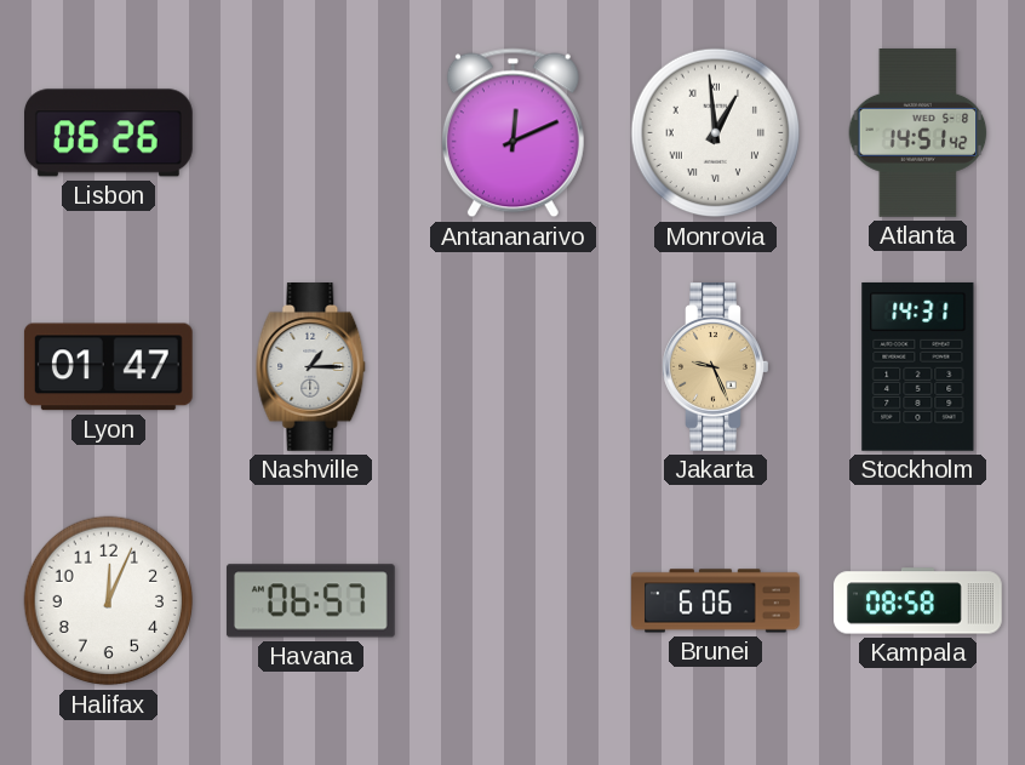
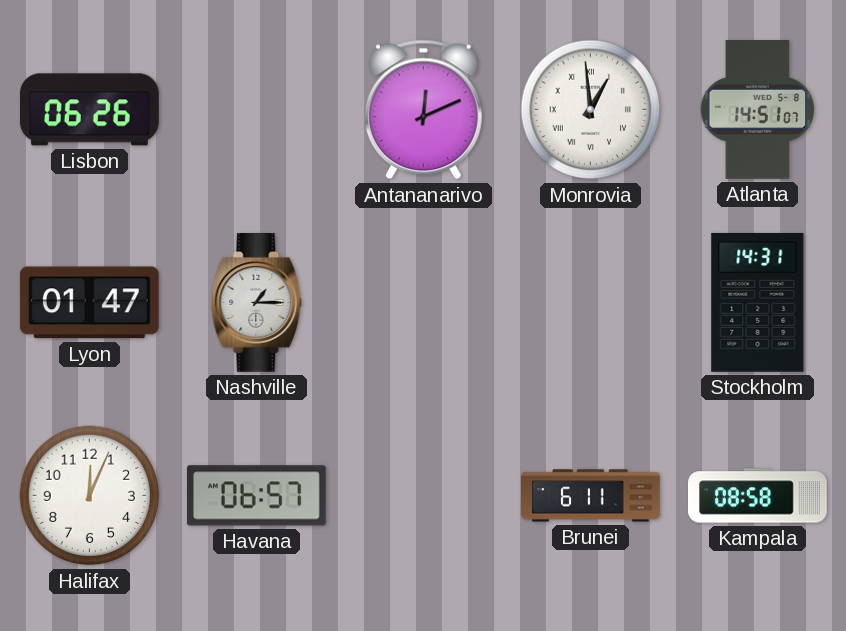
Atlanta: 14:51:42 -> 14:51:07 (758, 110)
Jakarta: 9:26 -> none (716, 367)
Brunei: 6:06 -> 6:11 (591, 496)
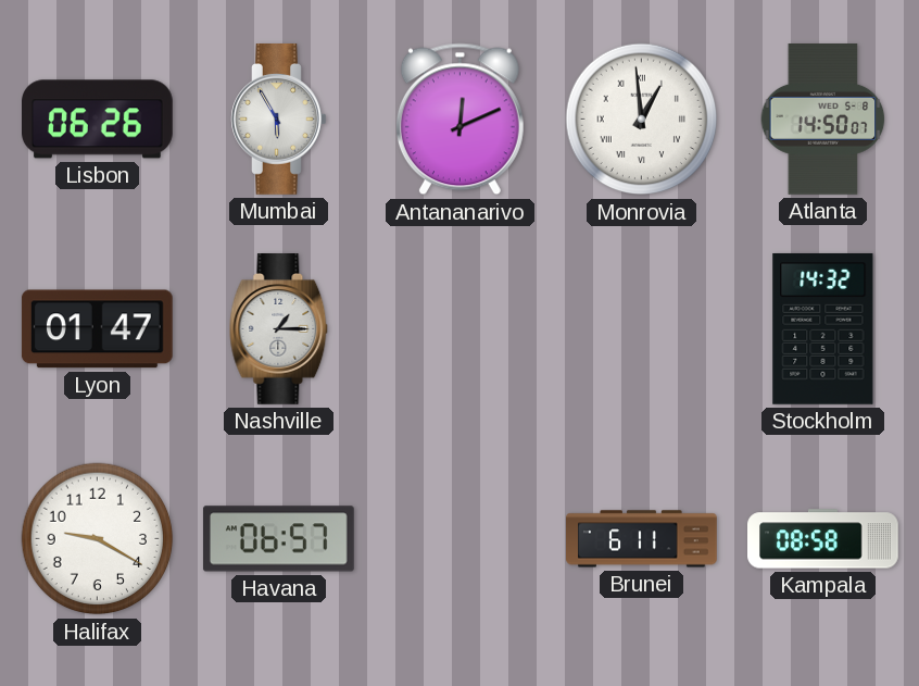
Mumbai: none -> 5:55 (279, 120)
Atlanta: 14:51 -> 14:50 (823, 120)
Stockholm: 14:31 -> 14:32 (823, 328)
Halifax: 12:04 -> 9:20 (98, 539)
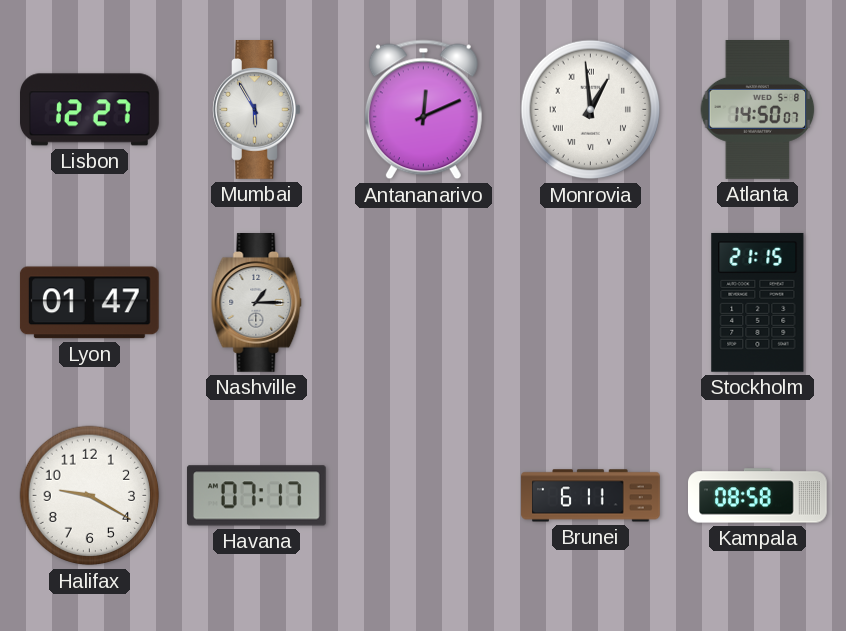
Lisbon: 06:26 -> 12:27 (90, 110)
Stockholm: 14:32 -> 21:15 (758, 302)
Havana: 06:57 -> 07:17 (256, 496)
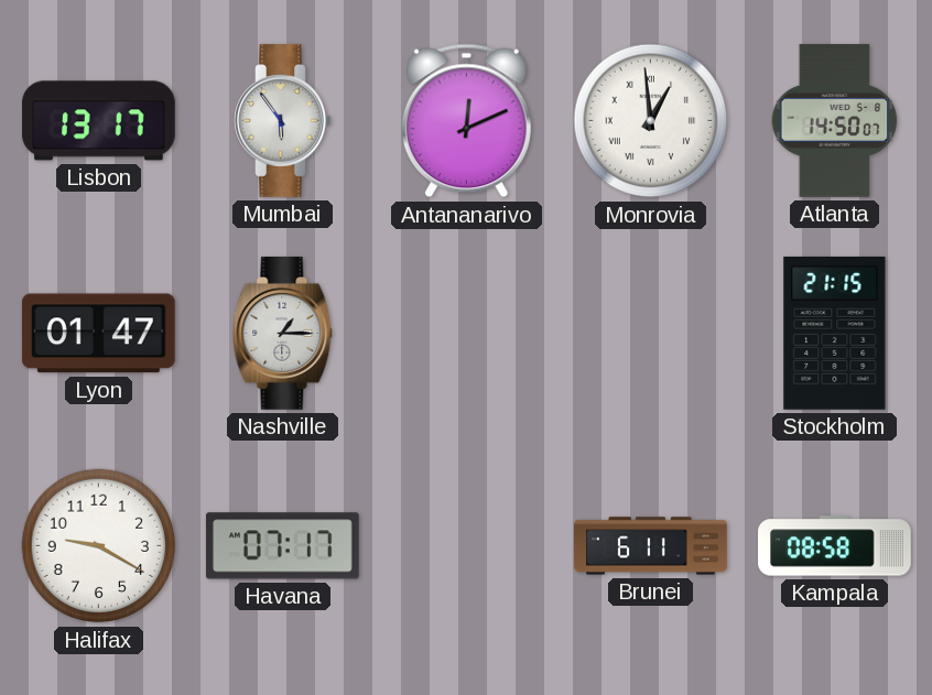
Lisbon: 12:27 -> 13:17 (99, 121)
Mumbai: 5:55 -> 5:54 (283, 121)
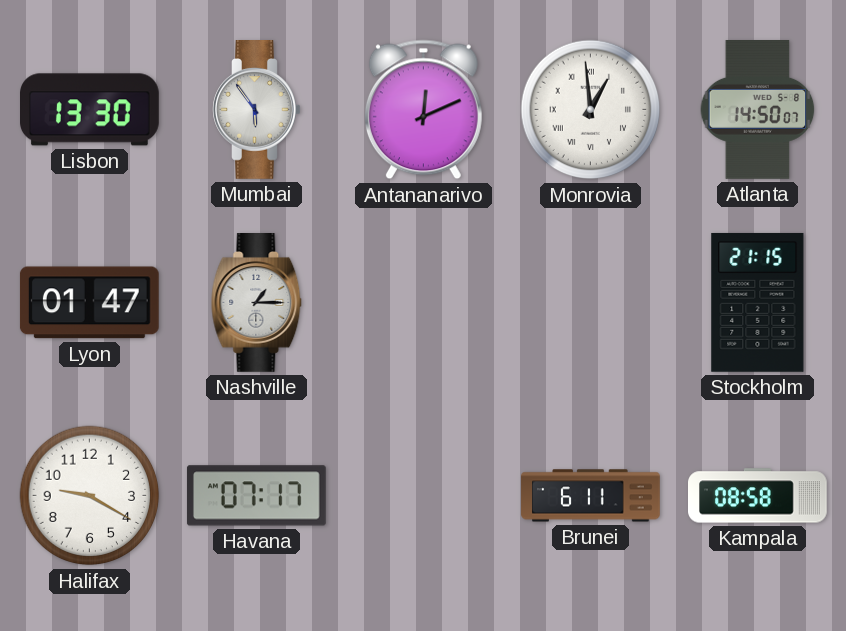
Lisbon: 13:17 -> 13:30 (90, 110)
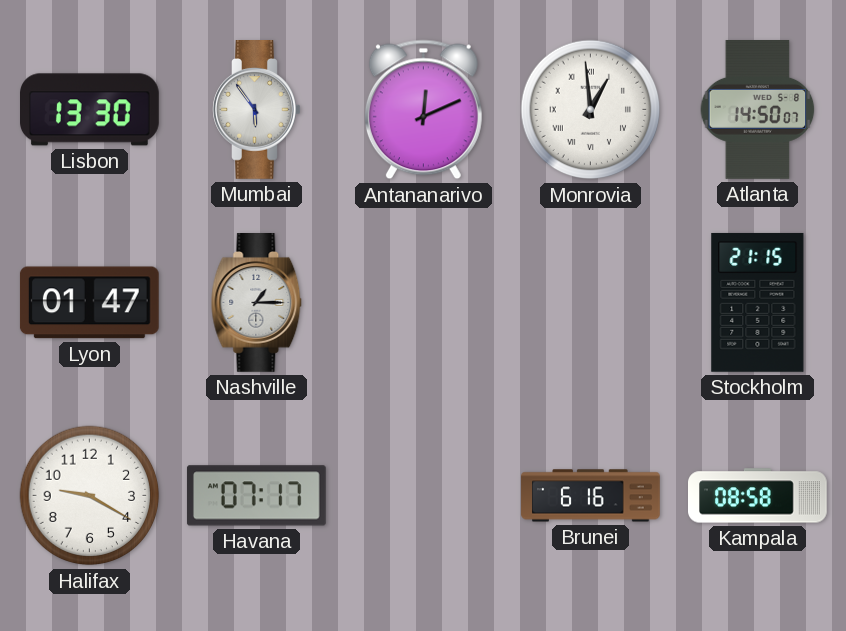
Brunei: 6:11 -> 6:16 (591, 496)
